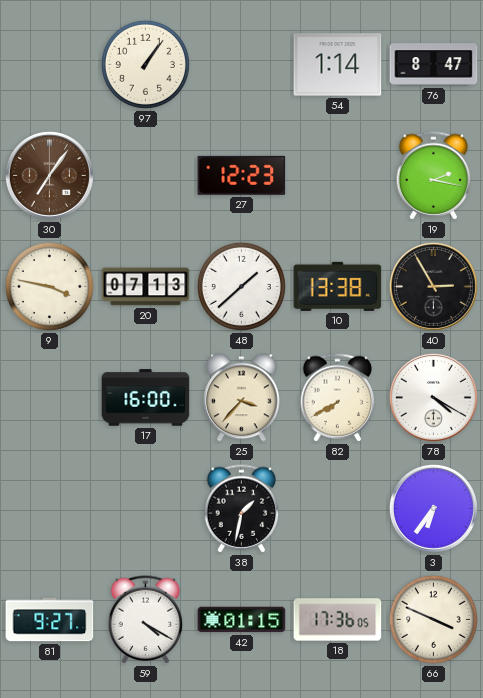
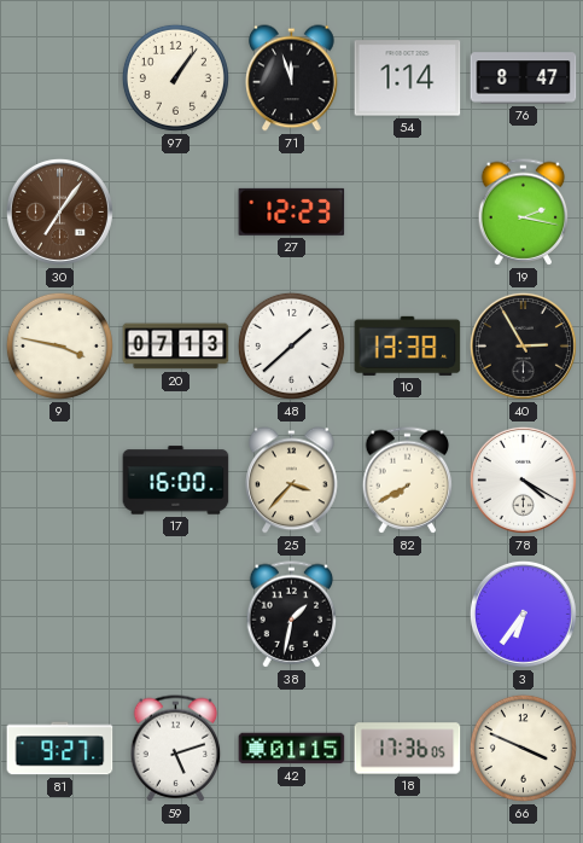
71: none -> 11:57 (292, 79)
59: 4:20 -> 5:12 (176, 749)
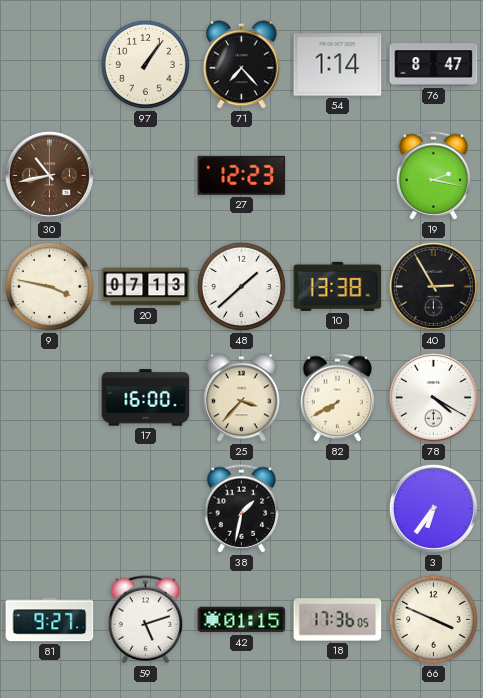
71: 11:57 -> 7:23 (242, 65)
30: 7:06 -> 10:43 (49, 175)
